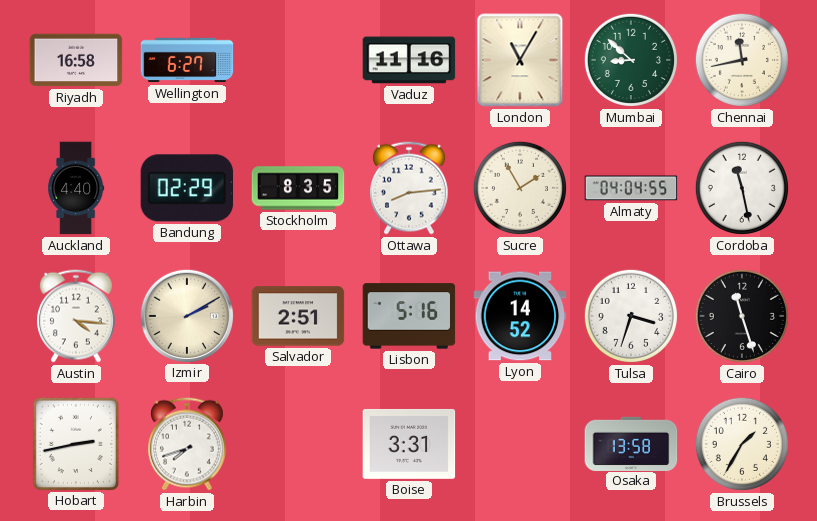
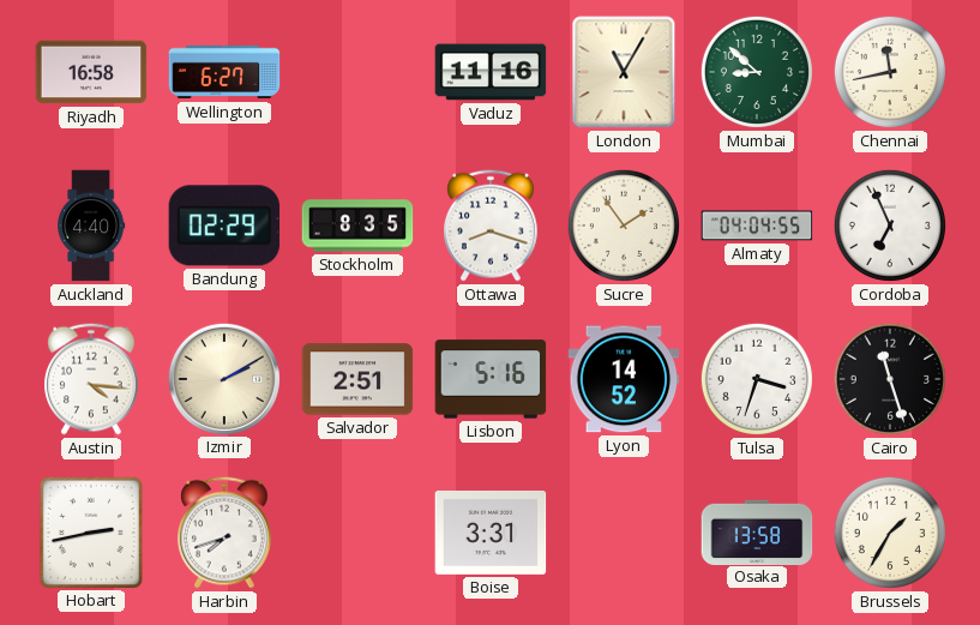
Ottawa: 8:14 -> 8:18 (492, 226)
Sucre: 1:55 -> 1:54 (624, 226)
Cordoba: 11:28 -> 6:56 (890, 226)
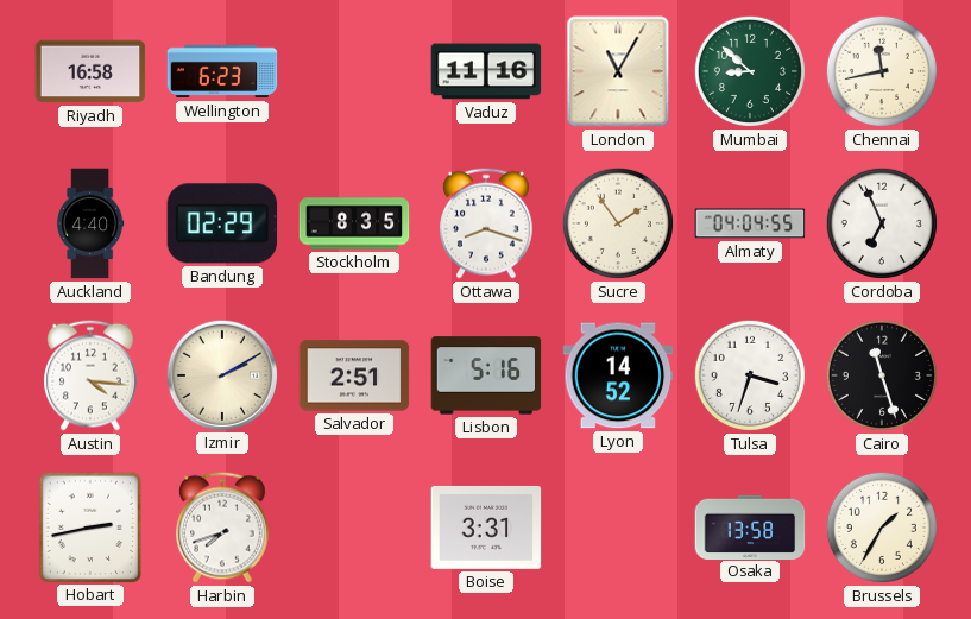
Wellington: 6:27 -> 6:23 (222, 71)
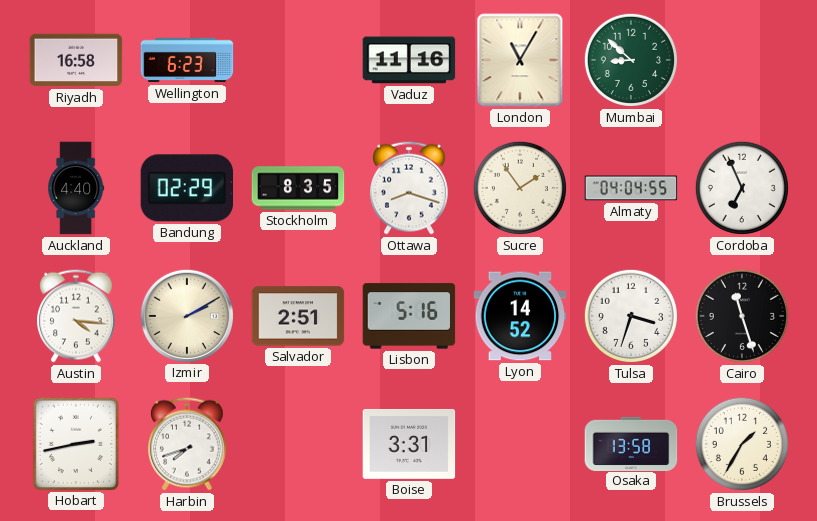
Chennai: 11:43 -> none (882, 71)
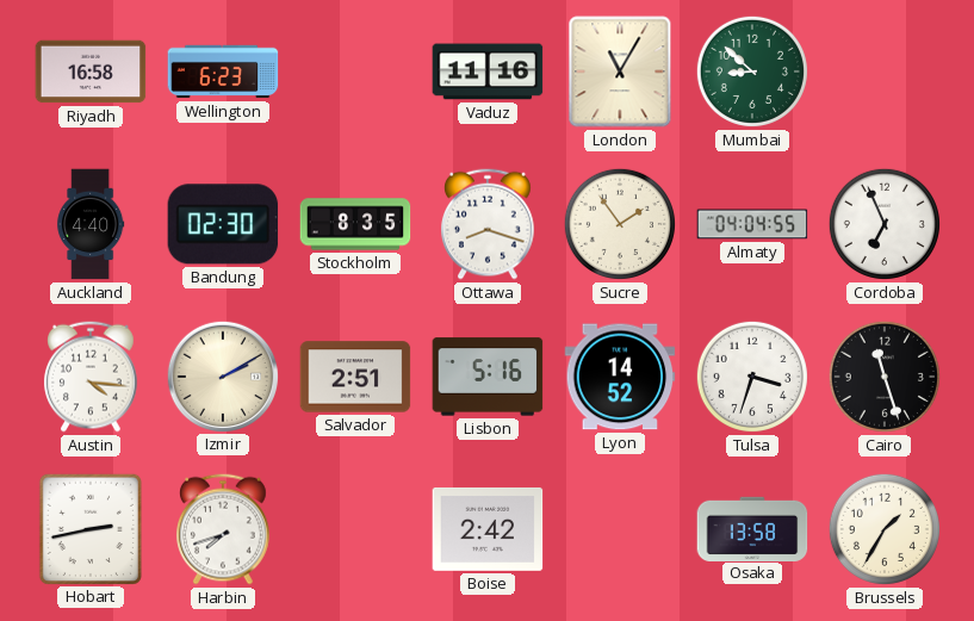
Bandung: 02:29 -> 02:30 (223, 224)
Boise: 3:31 -> 2:42 (488, 529)
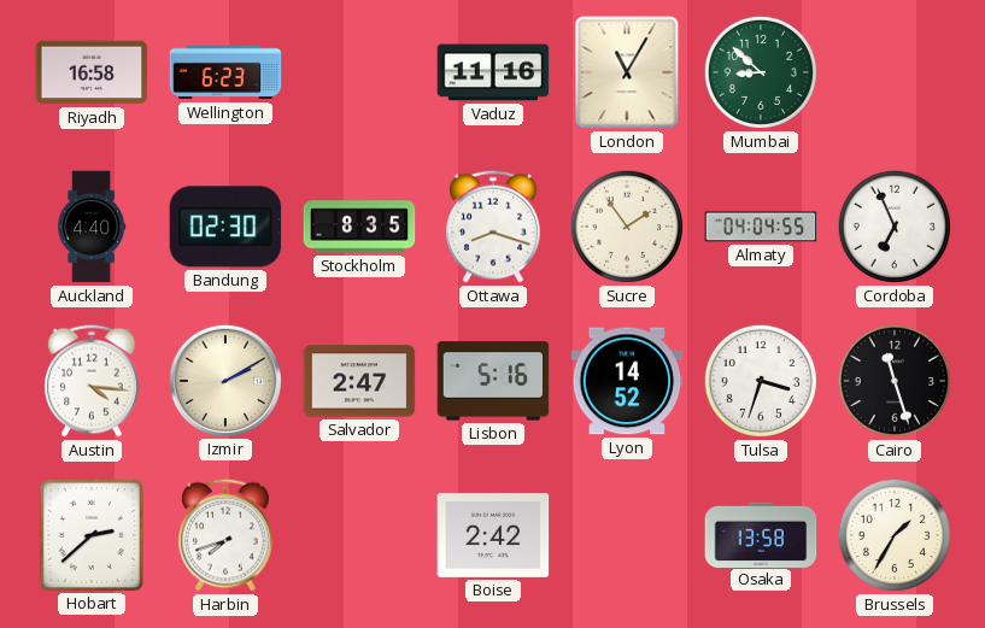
Salvador: 2:51 -> 2:47 (359, 381)
Hobart: 2:43 -> 2:38 (90, 534)
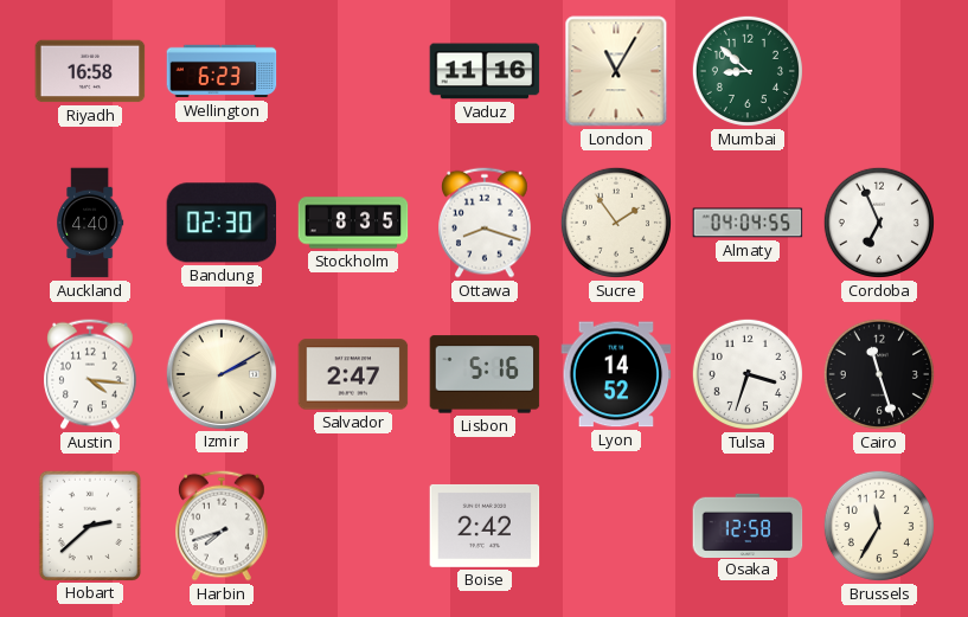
Osaka: 13:58 -> 12:58 (748, 525)
Brussels: 1:35 -> 11:35 (879, 526)
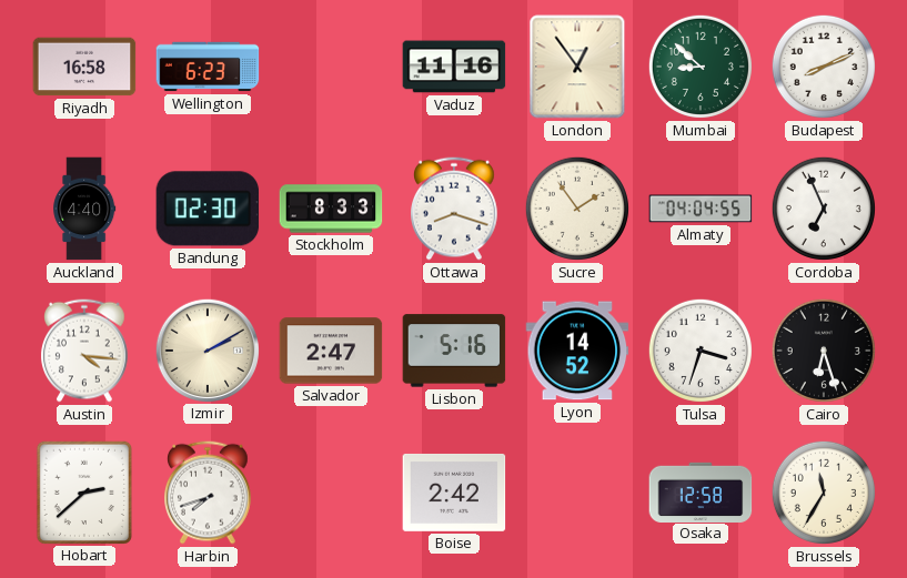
London: 11:05 -> 12:54 (577, 67)
Budapest: none -> 8:11 (824, 67)
Stockholm: 8:35 -> 8:33 (331, 209)
Cairo: 11:27 -> 6:27 (824, 351)
